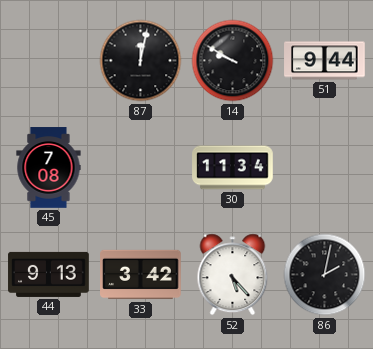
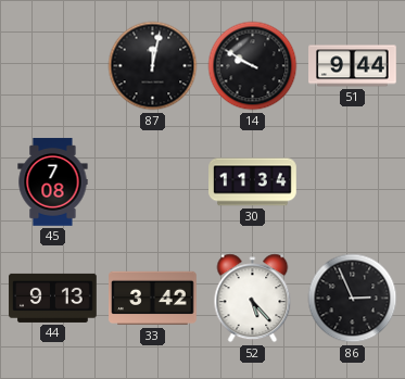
86: 2:02 -> 2:56 (353, 299)
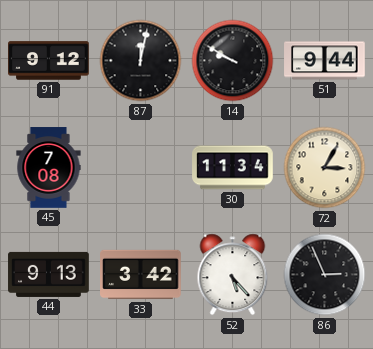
91: none -> 9:12 (49, 61)
72: none -> 3:05 (325, 168)
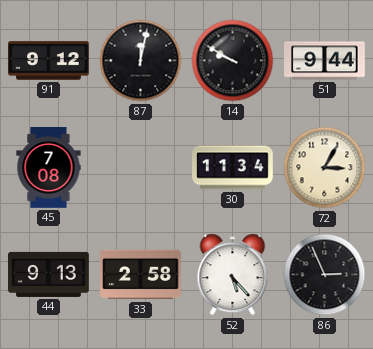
33: 3:42 -> 2:58 (141, 275)
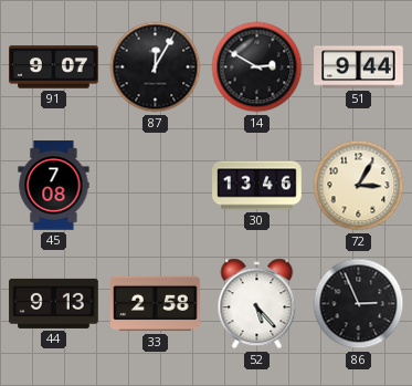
91: 9:12 -> 9:07 (54, 67)
87: 12:02 -> 12:05 (156, 67)
14: 9:50 -> 2:50 (257, 67)
30: 11:34 -> 13:46 (257, 186)
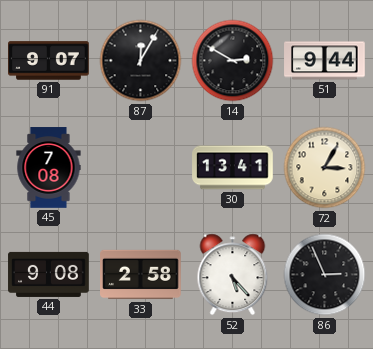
30: 13:46 -> 13:41 (233, 168)
44: 9:13 -> 9:08 (49, 274)
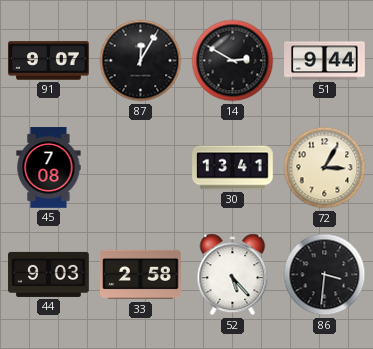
44: 9:08 -> 9:03 (49, 274)
86: 2:56 -> 3:31 (325, 275)
